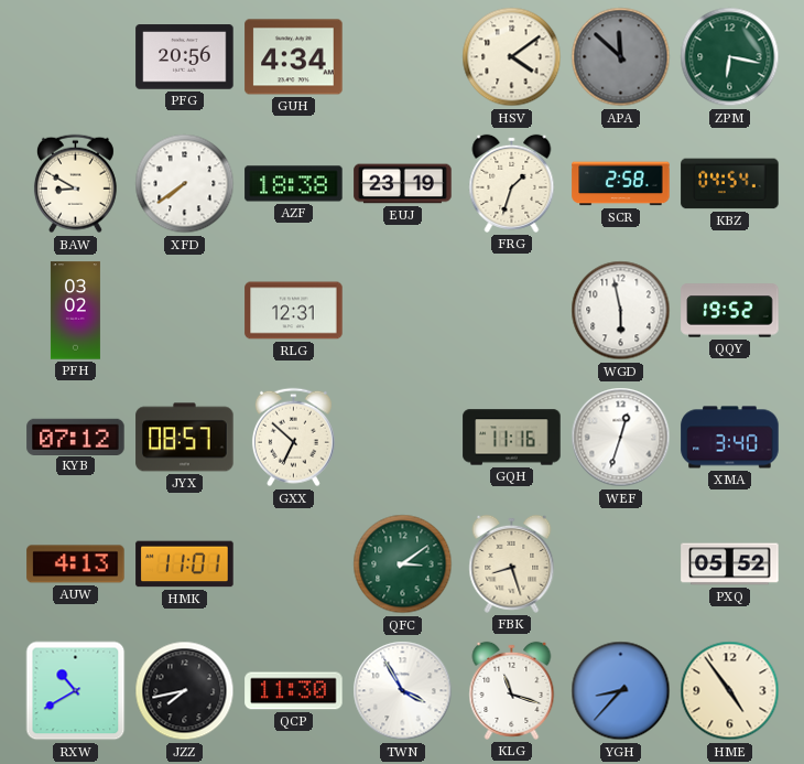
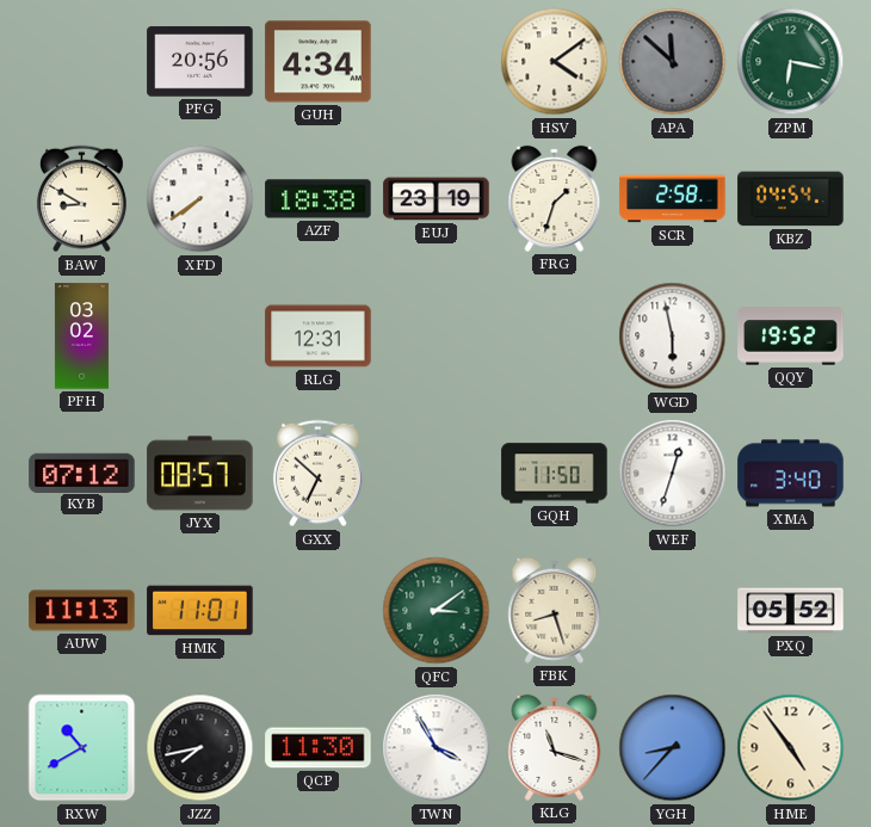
GQH: 11:16 -> 11:50 (555, 474)
AUW: 4:13 -> 11:13 (82, 611)
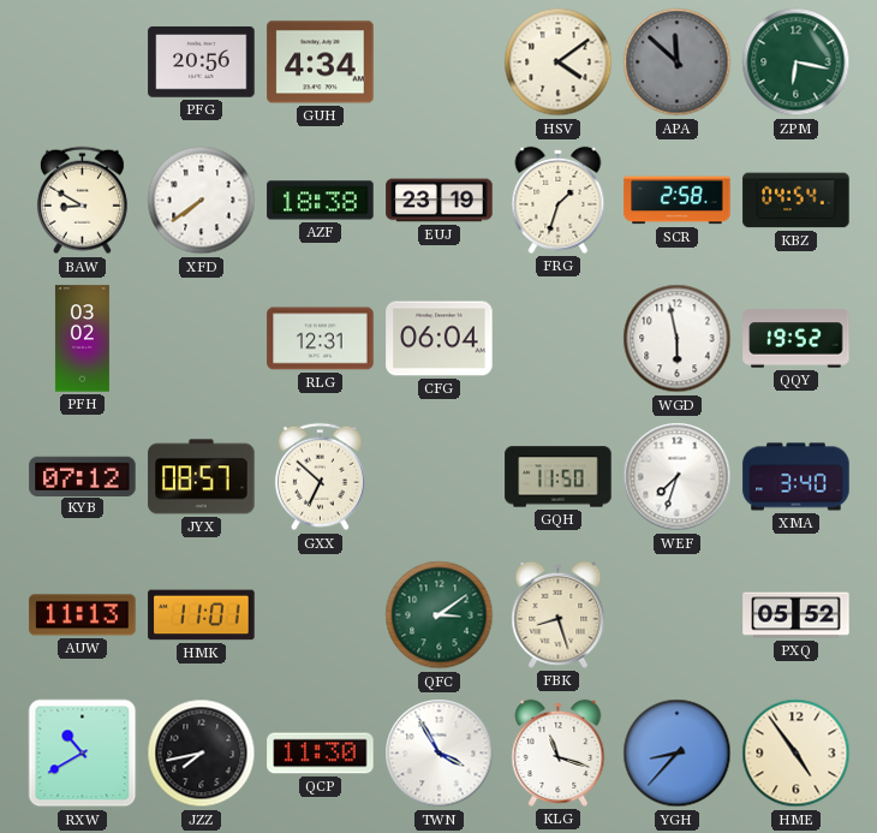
CFG: none -> 06:04 (440, 339)
WEF: 12:33 -> 7:33 (678, 477)
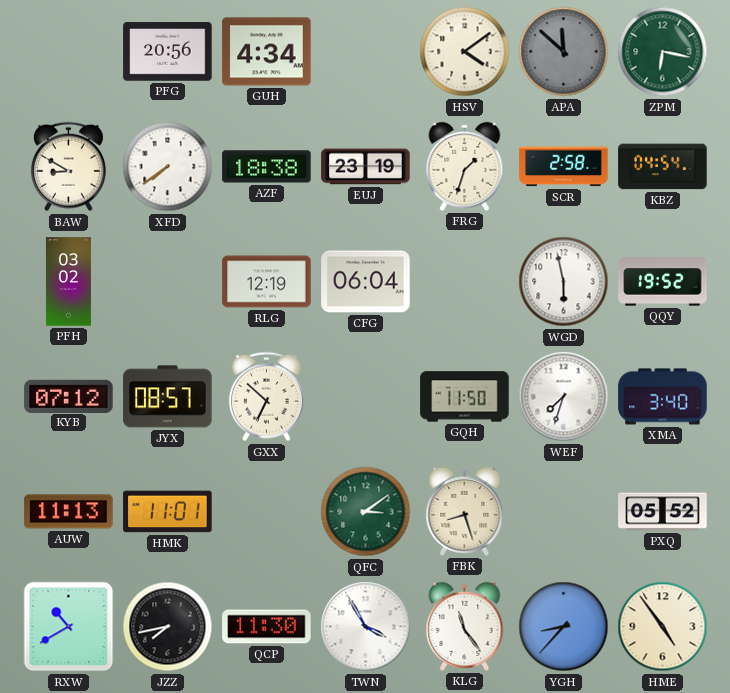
RLG: 12:31 -> 12:19 (267, 282)
KLG: 11:18 -> 11:24 (465, 626)
